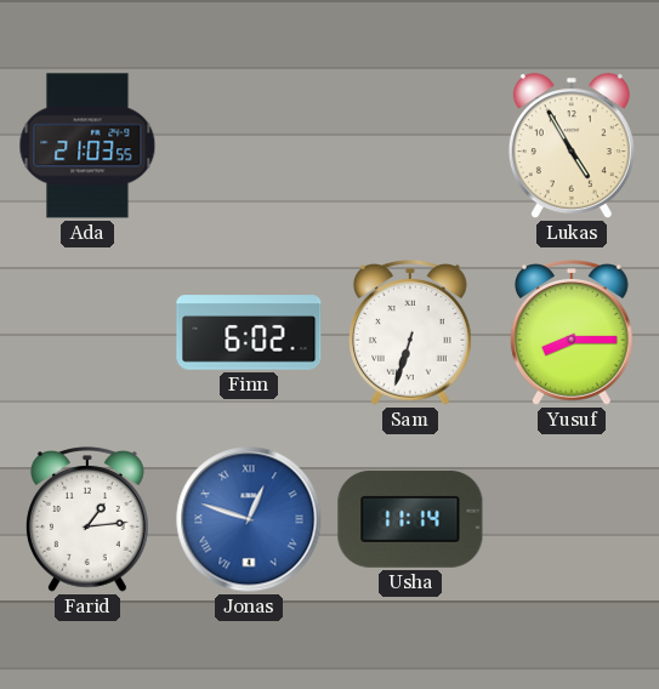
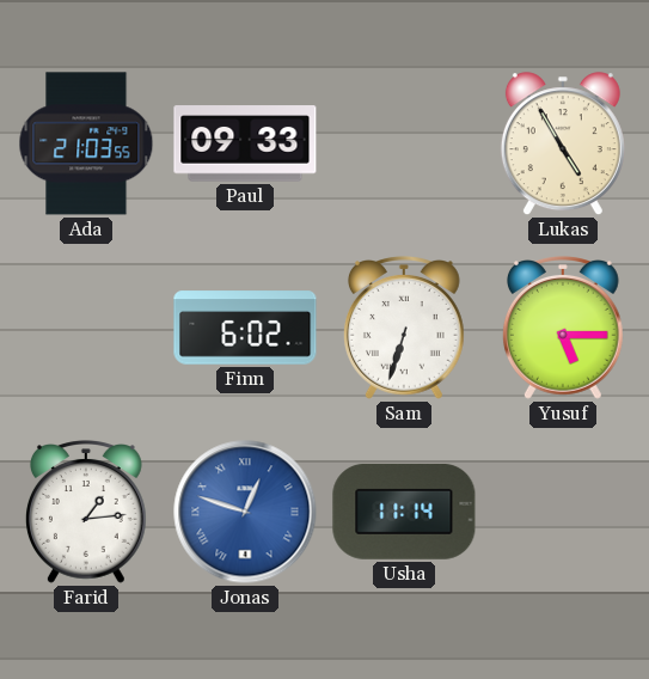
Paul: none -> 09:33 (245, 143)
Yusuf: 8:15 -> 5:15 (563, 328)
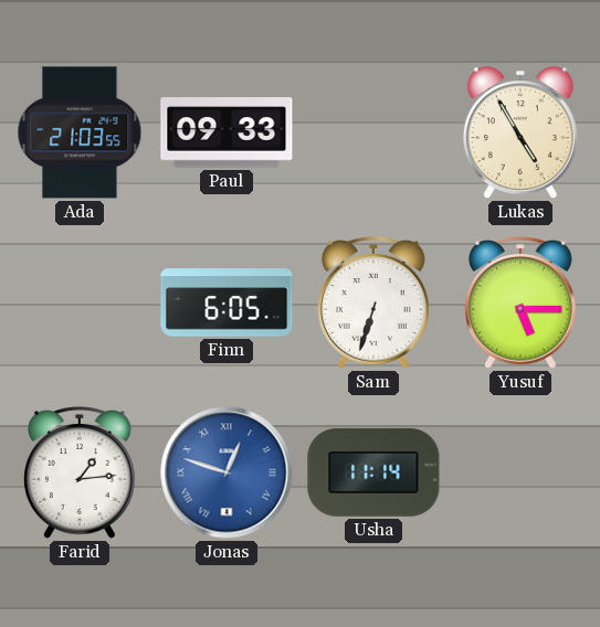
Finn: 6:02 -> 6:05 (227, 302)
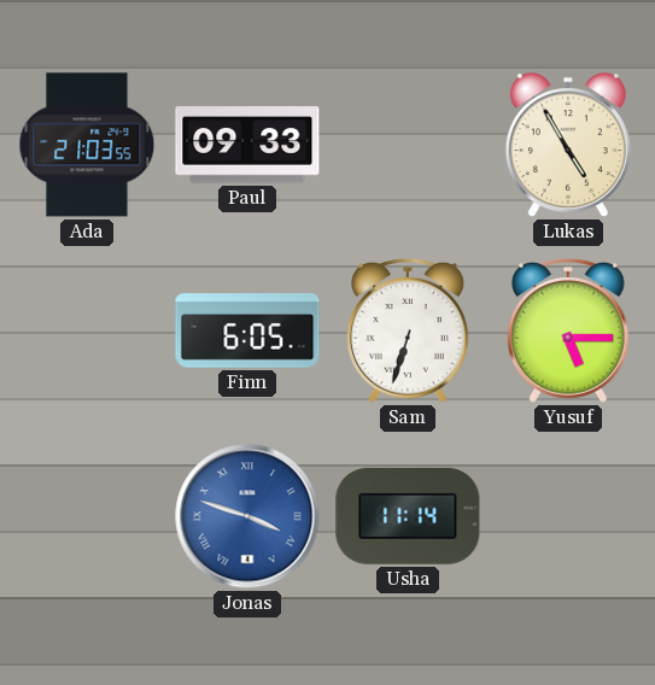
Farid: 1:14 -> none (80, 472)
Jonas: 12:48 -> 3:48 (247, 516)
